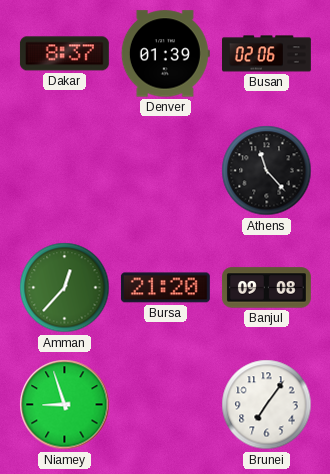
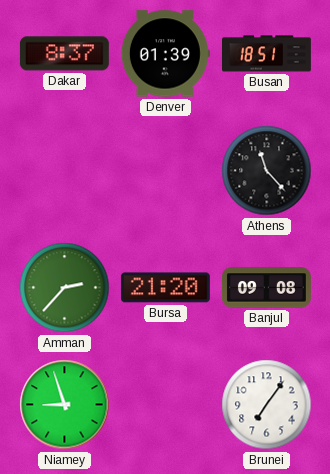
Busan: 02:06 -> 18:51 (267, 54)
Amman: 12:37 -> 2:37 (65, 288)
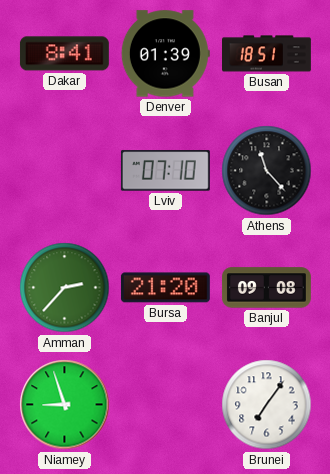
Dakar: 8:37 -> 8:41 (64, 54)
Lviv: none -> 07:10 (165, 171)
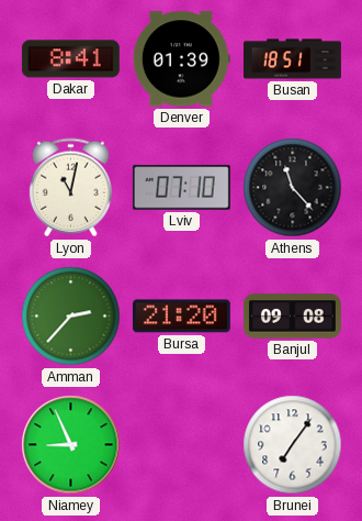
Lyon: none -> 11:02 (70, 188)
Niamey: 8:57 -> 8:56 (71, 445)
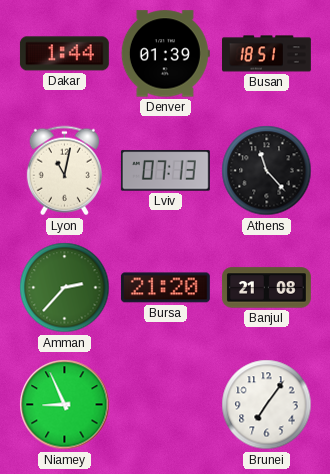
Dakar: 8:41 -> 1:44 (64, 54)
Lviv: 07:10 -> 07:13 (165, 171)
Banjul: 09:08 -> 21:08 (266, 288)
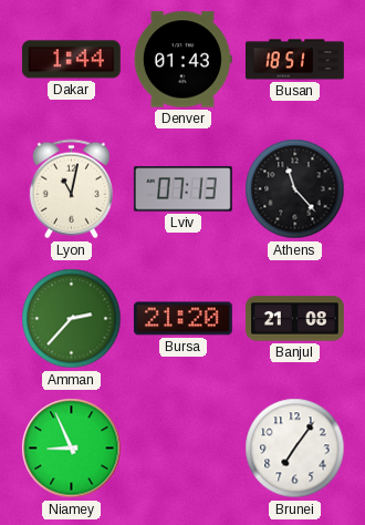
Denver: 01:39 -> 01:43 (182, 60)
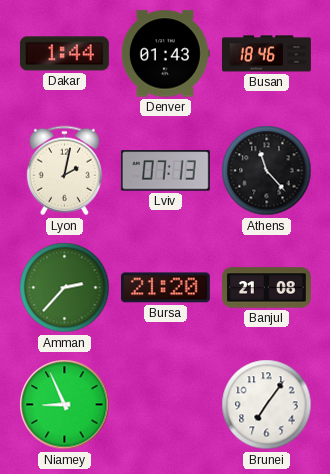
Busan: 18:51 -> 18:46 (267, 54)
Lyon: 11:02 -> 2:02 (64, 171)
